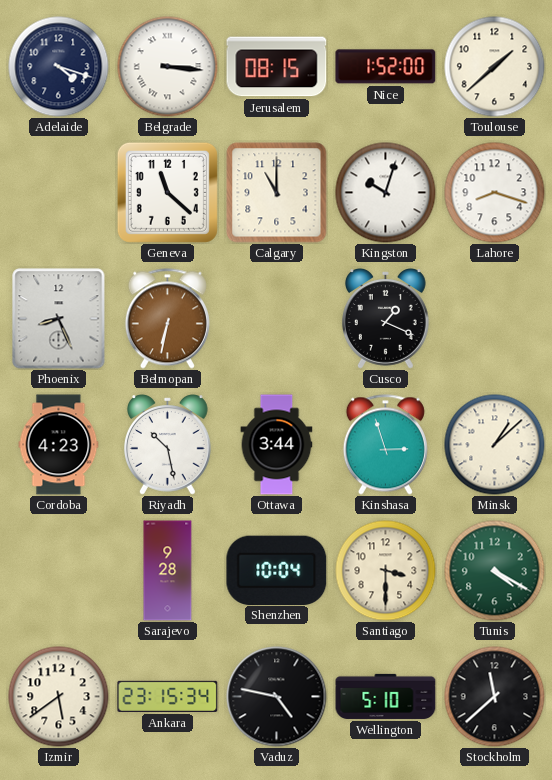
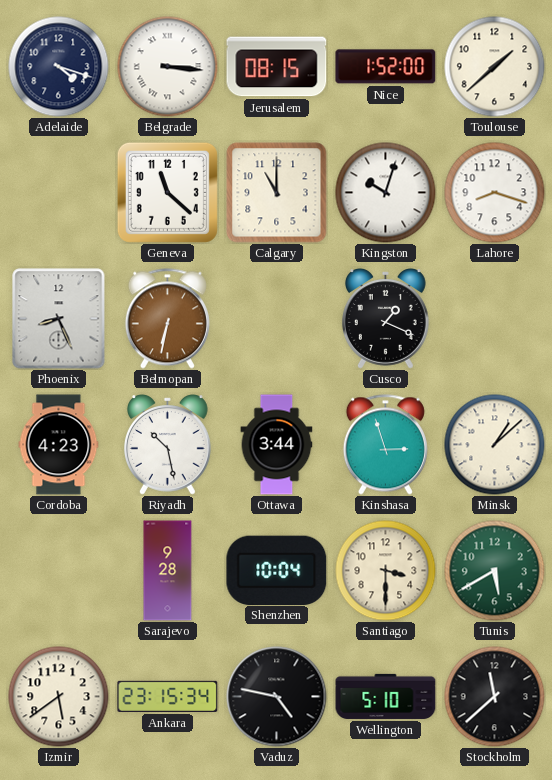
Tunis: 4:20 -> 5:40 (495, 571)
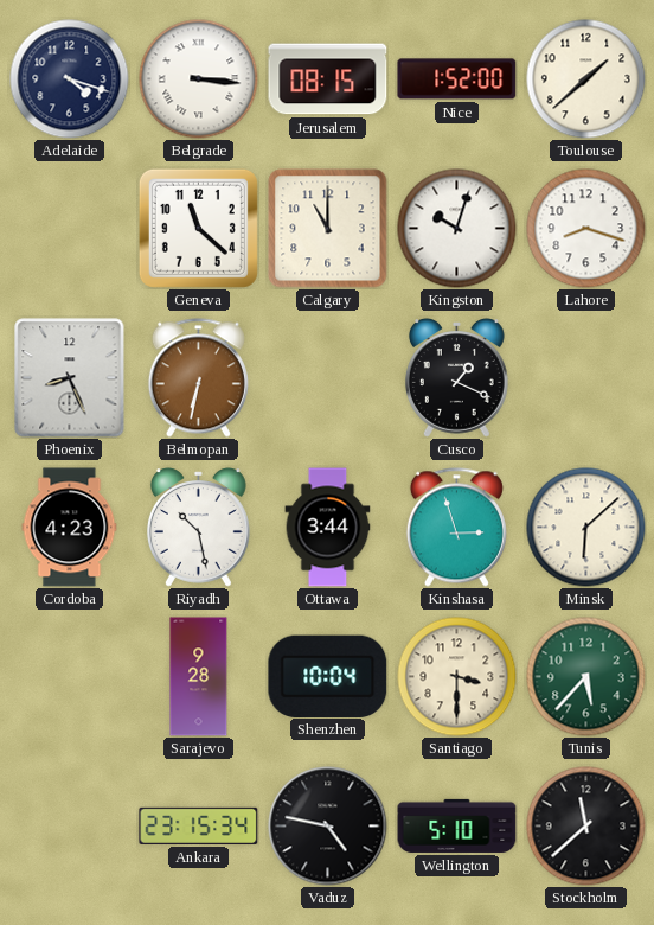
Minsk: 1:08 -> 6:08 (586, 528)
Tunis: 5:40 -> 5:37 (586, 677)
Izmir: 5:39 -> none (59, 697)
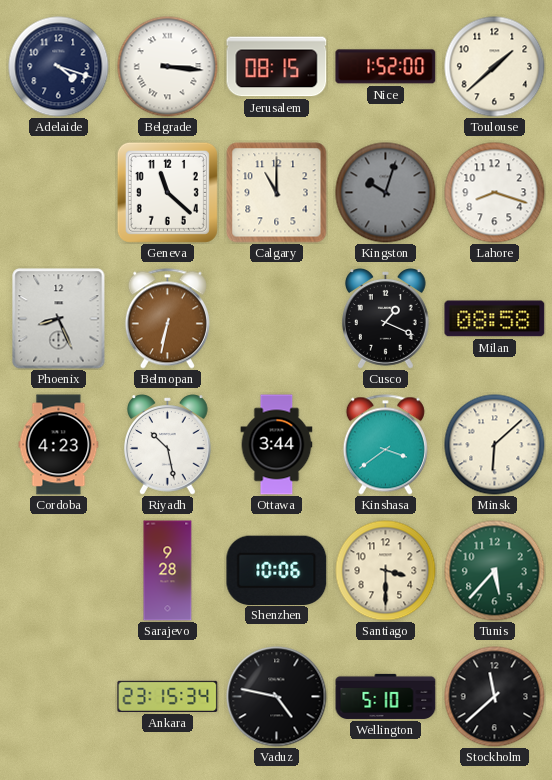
Kingston dial: white -> grey (386, 193)
Milan: none -> 08:58 (495, 319)
Kinshasa: 2:57 -> 3:39 (385, 445)
Shenzhen: 10:04 -> 10:06 (277, 570)
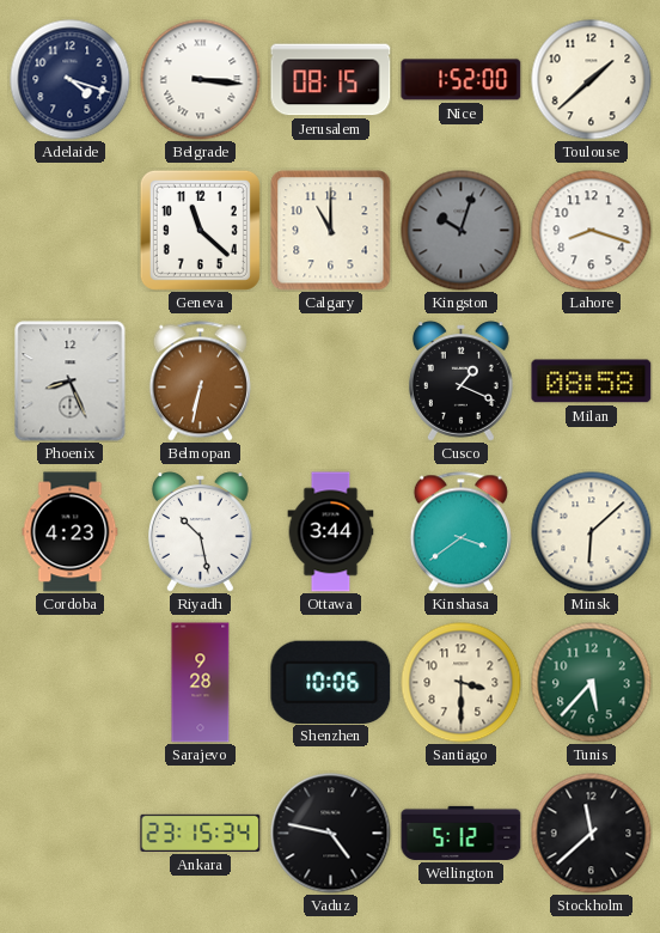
Wellington: 5:10 -> 5:12 (462, 833)
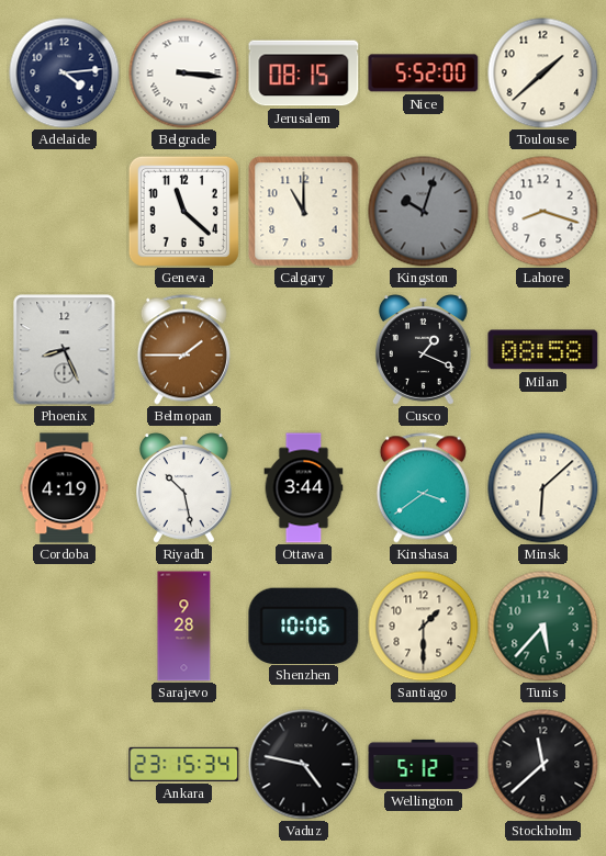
Adelaide: 4:18 -> 4:14 (65, 74)
Nice: 1:52 -> 5:52 (424, 74)
Belmopan: 6:32 -> 1:45 (183, 350)
Cordoba: 4:23 -> 4:19 (65, 488)
Santiago: 3:30 -> 1:30 (424, 627)
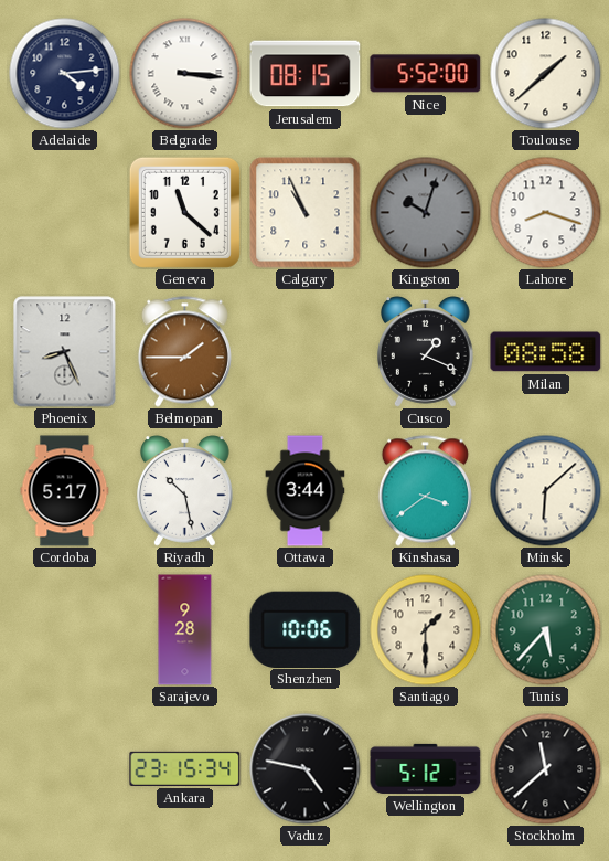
Calgary: 11:00 -> 10:56 (306, 213)
Cordoba: 4:19 -> 5:17 (65, 491)
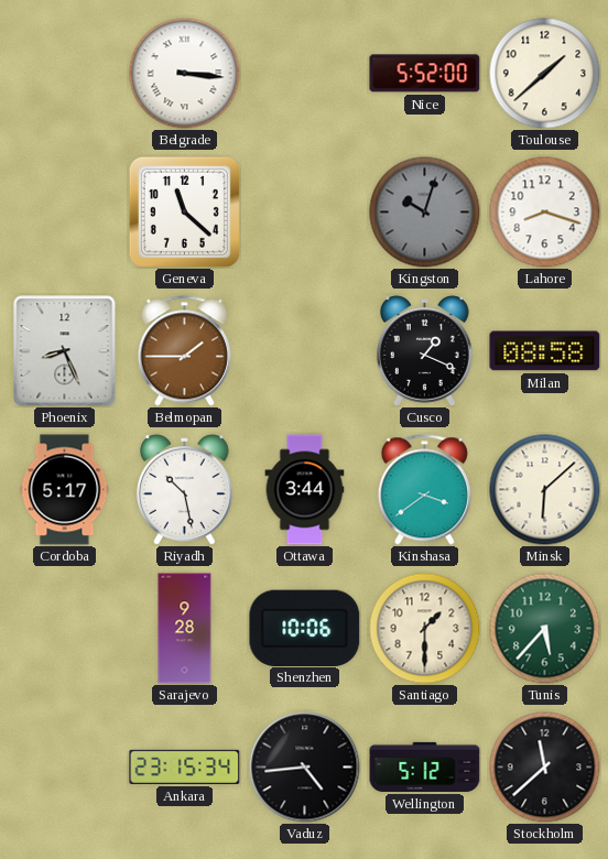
Adelaide: 4:14 -> none (65, 74)
Jerusalem: 08:15 -> none (306, 74)
Calgary: 10:56 -> none (306, 213)
Vaduz: 4:47 -> 4:44 (305, 768)
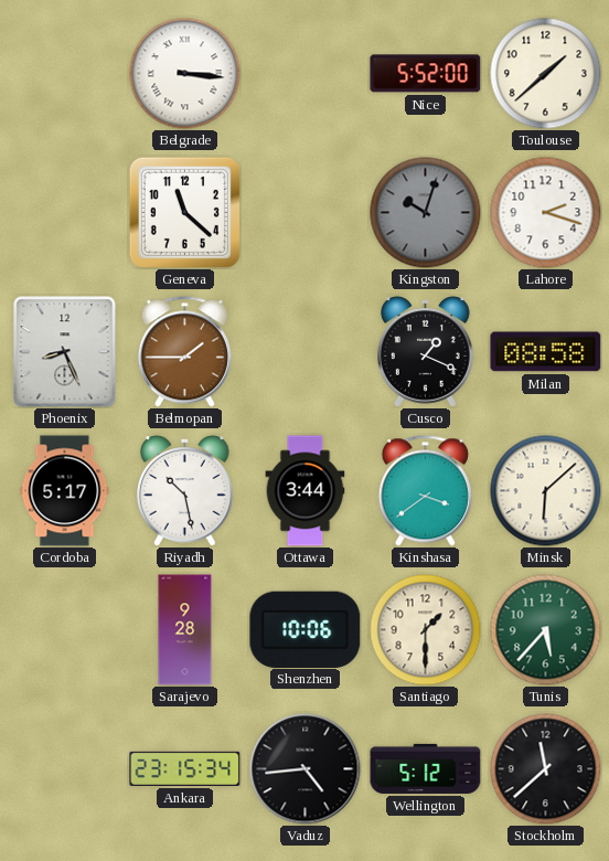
Lahore: 8:18 -> 2:18 (546, 213)
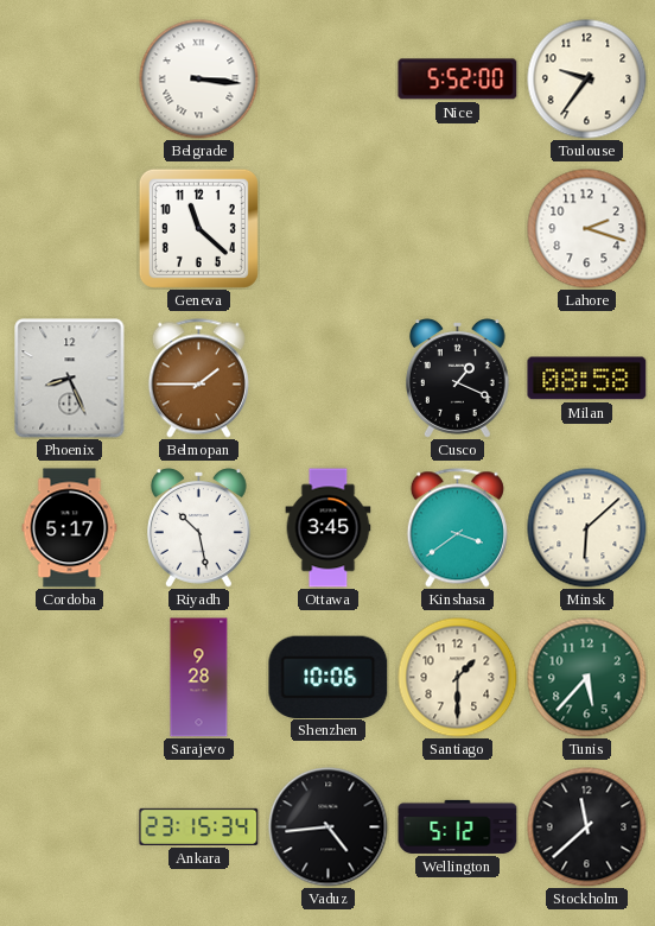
Toulouse: 1:38 -> 9:36 (587, 80)
Kingston: 10:03 -> none (426, 213)
Ottawa: 3:44 -> 3:45 (329, 528)
